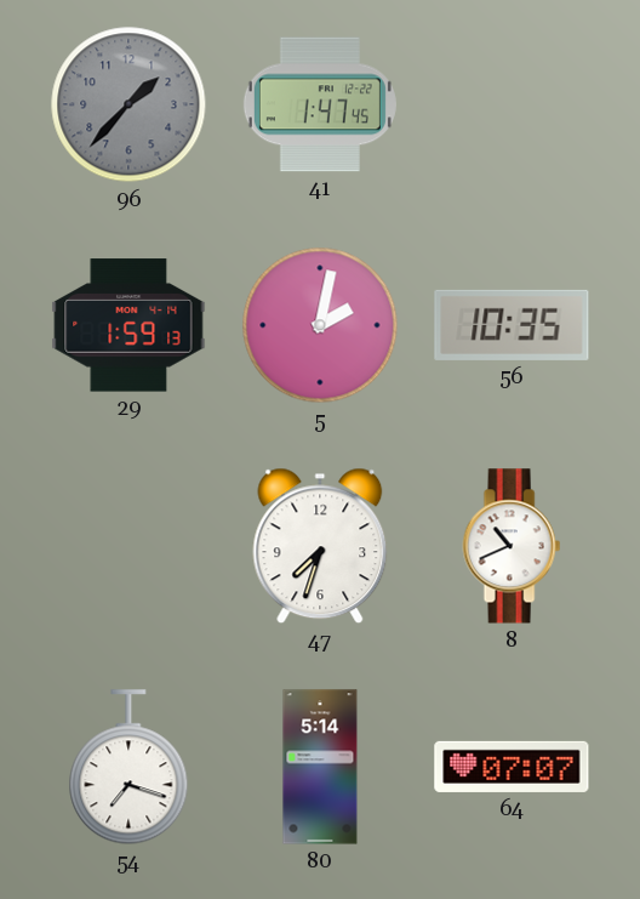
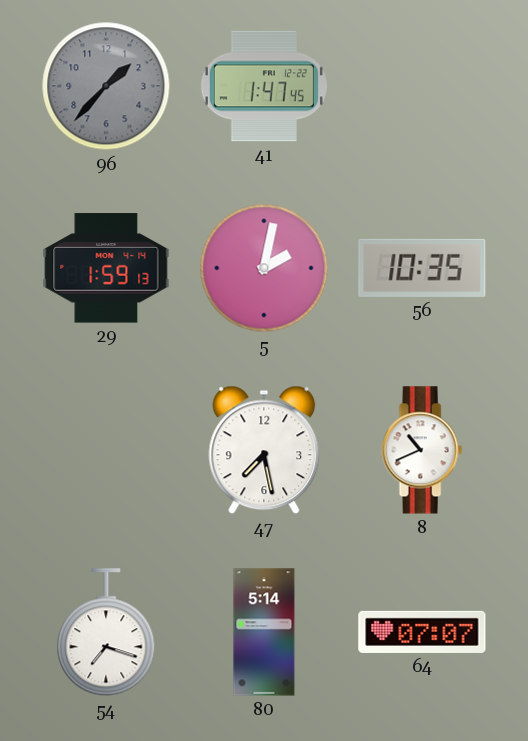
47: 7:33 -> 7:28 (264, 450)
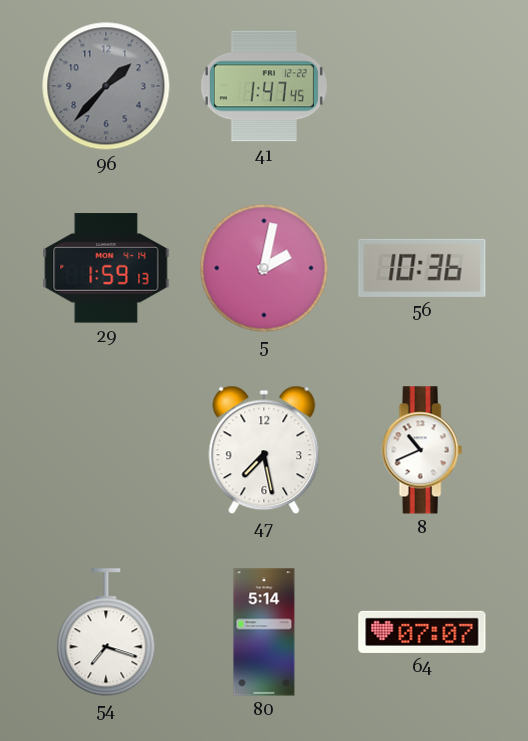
56: 10:35 -> 10:36 (422, 268)
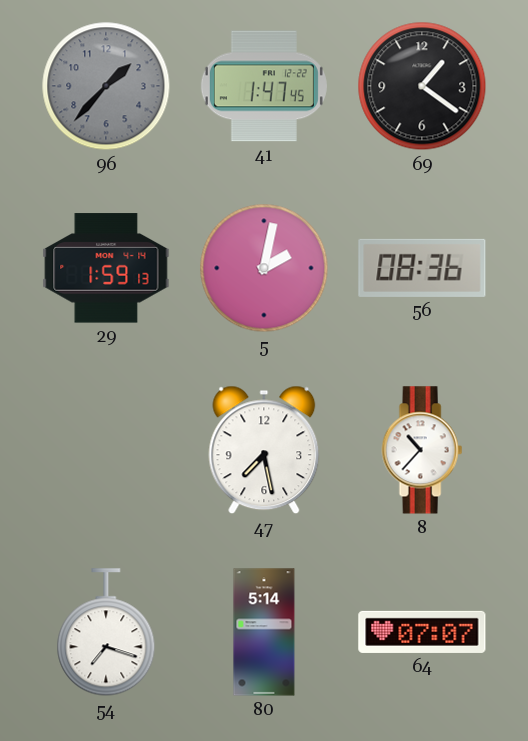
69: none -> 1:21 (422, 86)
56: 10:36 -> 08:36 (422, 268)
8: 10:41 -> 10:37 (422, 450)
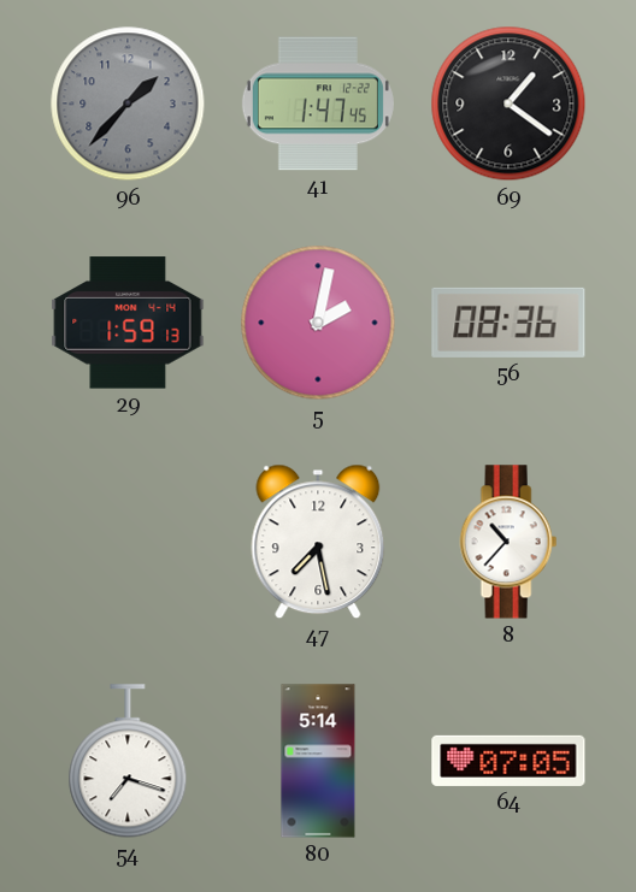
64: 07:07 -> 07:05 (508, 761)
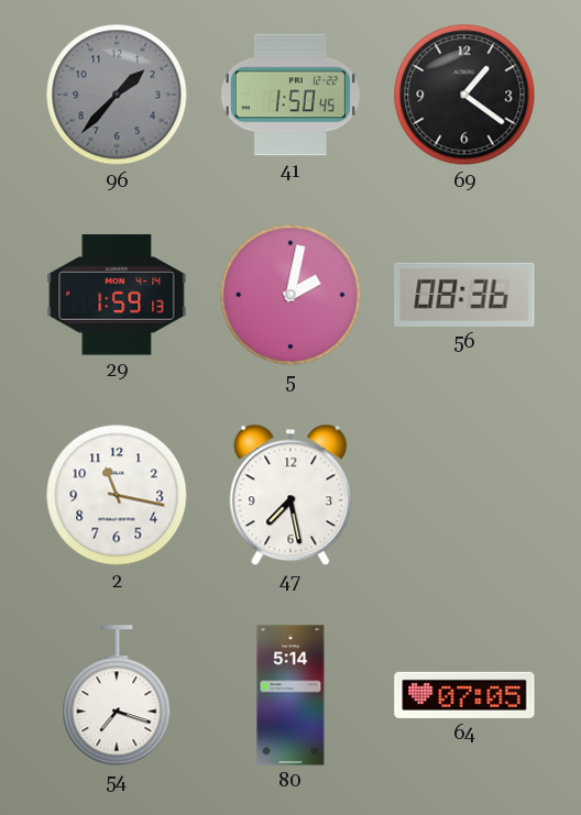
41: 1:47 -> 1:50 (290, 95)
2: none -> 11:17 (117, 495)
8: 10:37 -> none (508, 542)
